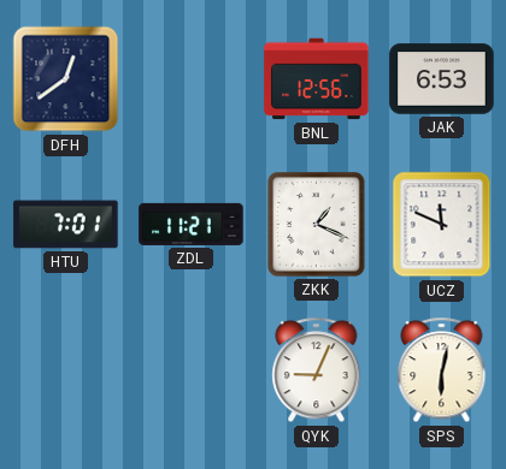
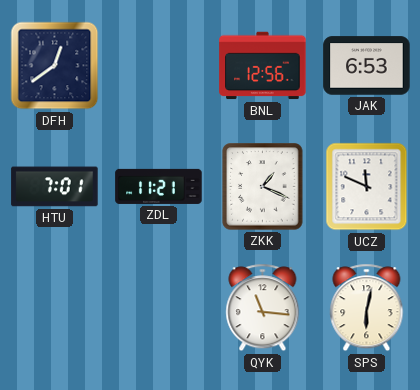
QYK: 9:04 -> 11:16 (263, 308)
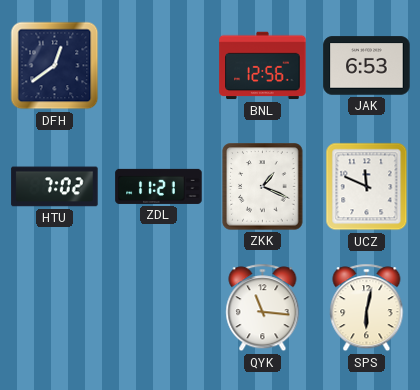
HTU: 7:01 -> 7:02 (55, 187)
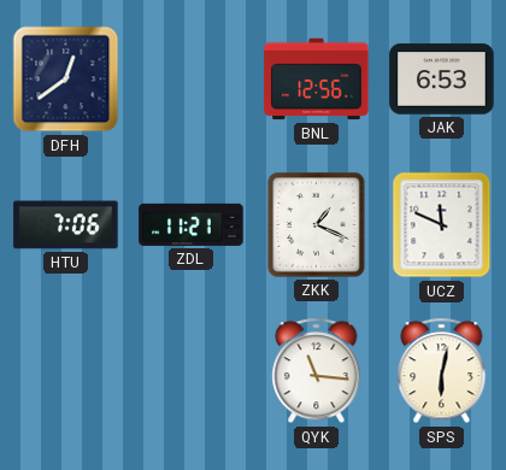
HTU: 7:02 -> 7:06 (66, 225)
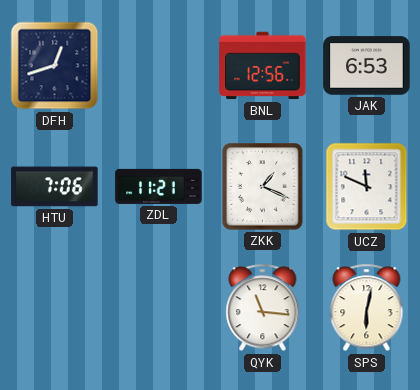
DFH: 12:39 -> 12:42 (55, 66)
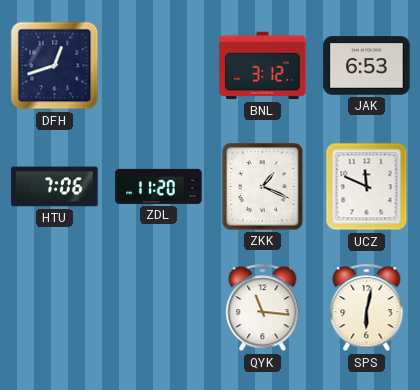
BNL: 12:56 -> 3:12 (263, 66)
ZDL: 11:21 -> 11:20 (159, 186)
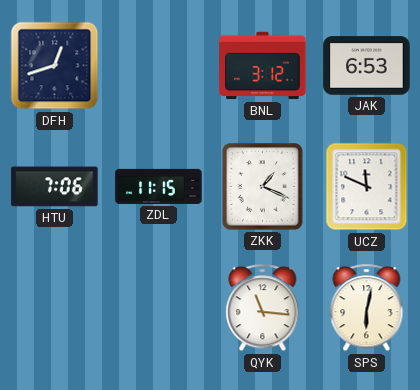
ZDL: 11:20 -> 11:15 (159, 186)
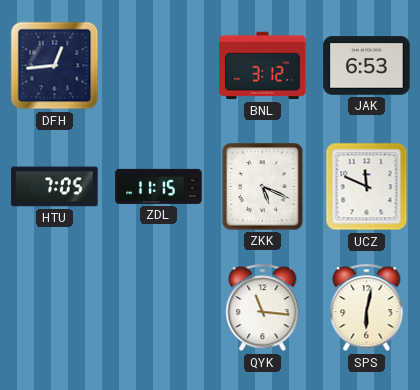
DFH: 12:42 -> 12:44 (55, 66)
HTU: 7:06 -> 7:05 (55, 187)
ZKK: 1:19 -> 5:19 (263, 187)
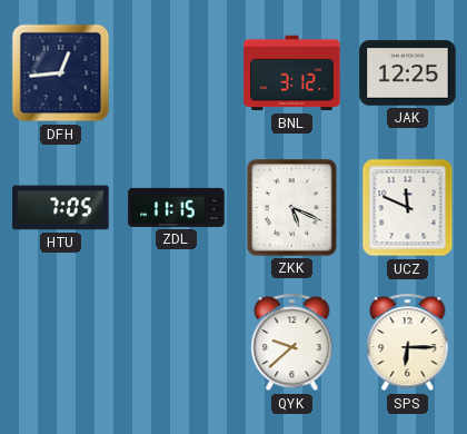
JAK: 6:53 -> 12:25 (408, 73)
QYK: 11:16 -> 9:38 (292, 343)
SPS: 6:02 -> 6:15 (408, 343)
